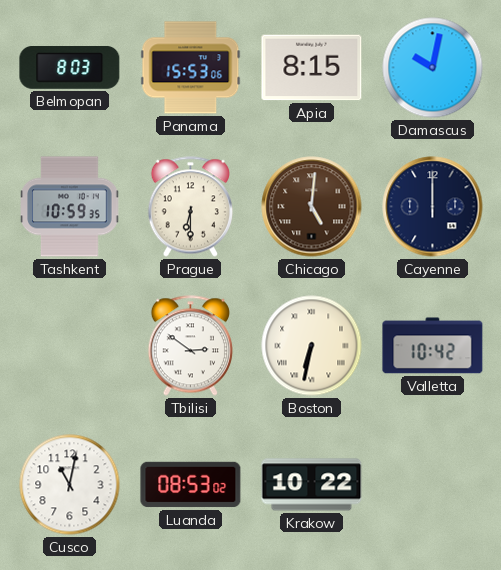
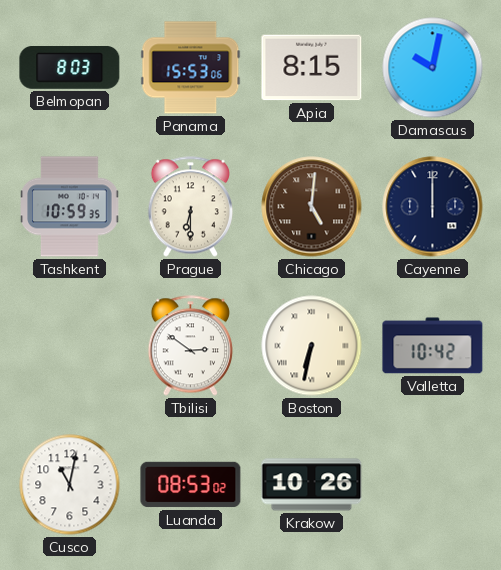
Krakow: 10:22 -> 10:26 (312, 485)
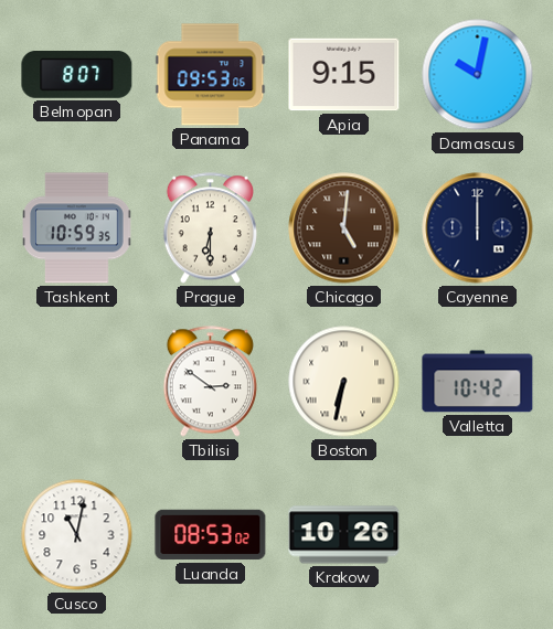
Belmopan: 8:03 -> 8:07 (77, 75)
Panama: 15:53 -> 09:53 (211, 75)
Apia: 8:15 -> 9:15 (344, 75)
